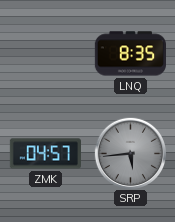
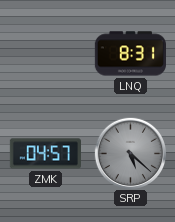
LNQ: 8:35 -> 8:31 (130, 54)
SRP: 5:44 -> 5:22 (130, 153)
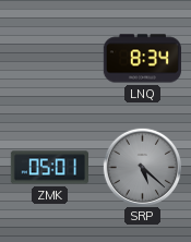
LNQ: 8:31 -> 8:34 (142, 59)
ZMK: 04:57 -> 05:01 (49, 168)
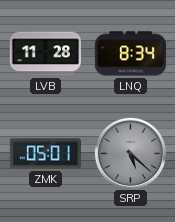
LVB: none -> 11:28 (45, 54)
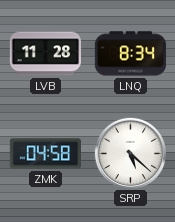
ZMK: 05:01 -> 04:58 (45, 154)
SRP dial: grey -> white (130, 153)
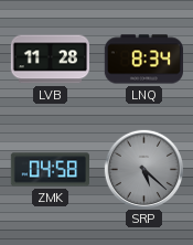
SRP dial: white -> grey (143, 169)
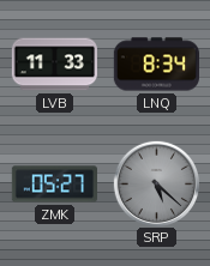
LVB: 11:28 -> 11:33 (54, 65)
ZMK: 04:58 -> 05:27 (54, 185)
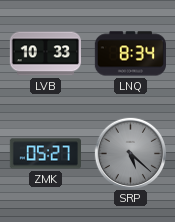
LVB: 11:33 -> 10:33 (45, 54)
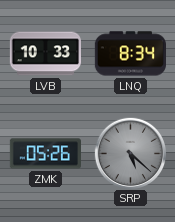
ZMK: 05:27 -> 05:26 (45, 154)
